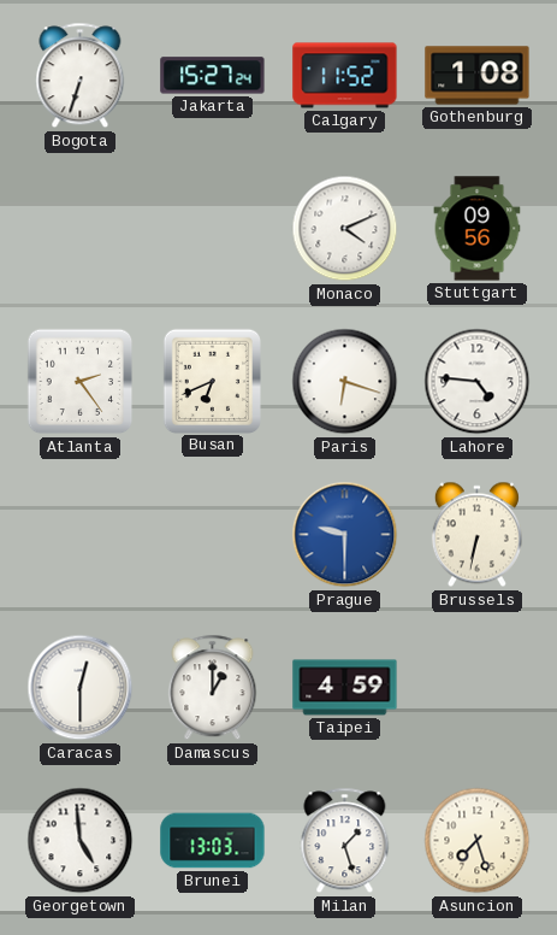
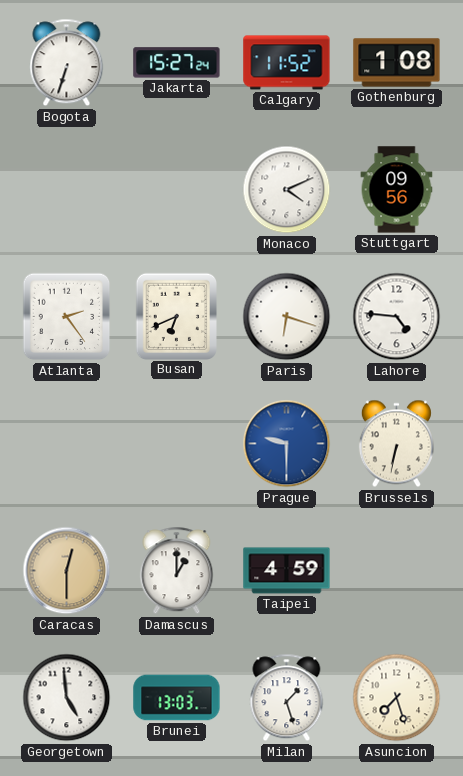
Caracas dial: white -> champagne (67, 571)
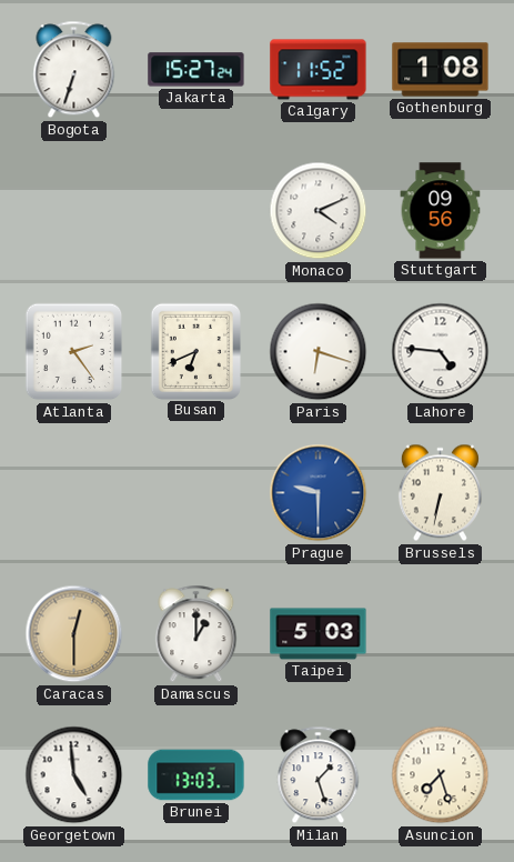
Taipei: 4:59 -> 5:03 (319, 634)
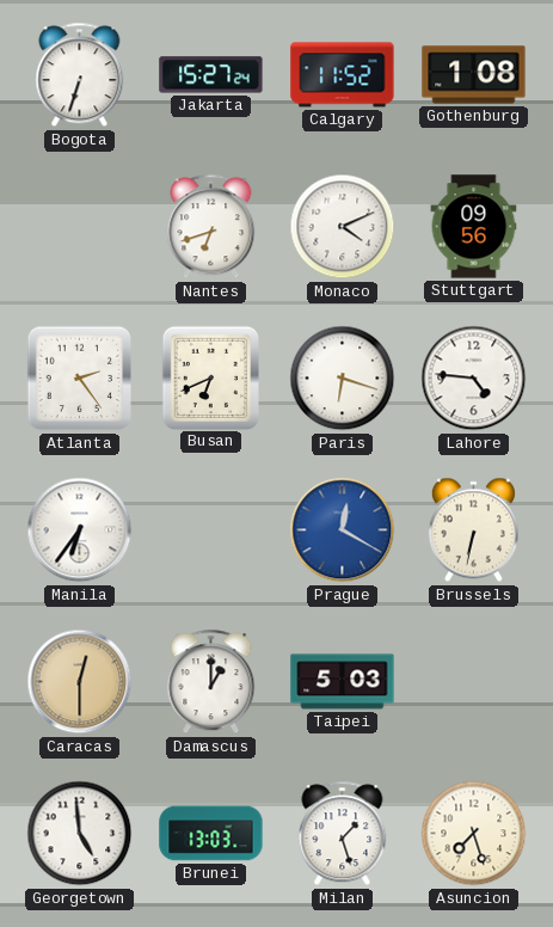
Nantes: none -> 6:42 (211, 227)
Manila: none -> 6:36 (80, 530)
Prague: 9:30 -> 12:20 (343, 530)
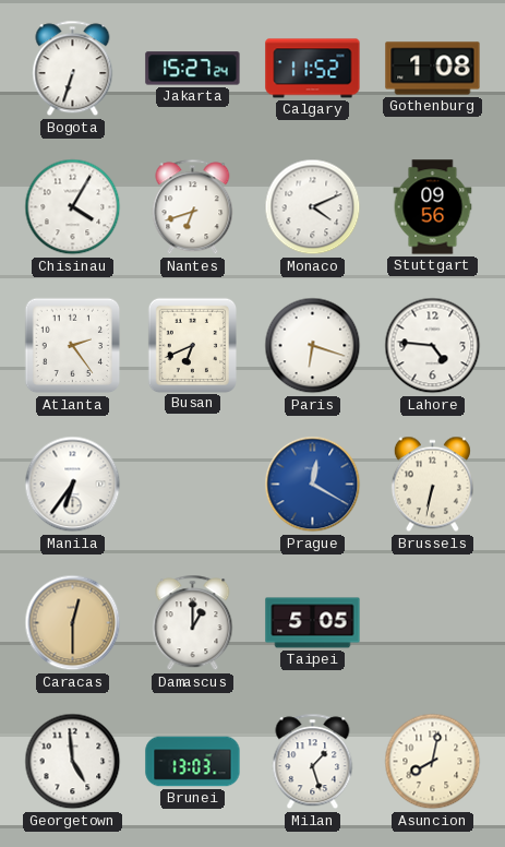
Chisinau: none -> 4:05 (73, 207)
Taipei: 5:03 -> 5:05 (313, 623)
Asuncion: 7:27 -> 8:02 (433, 762)
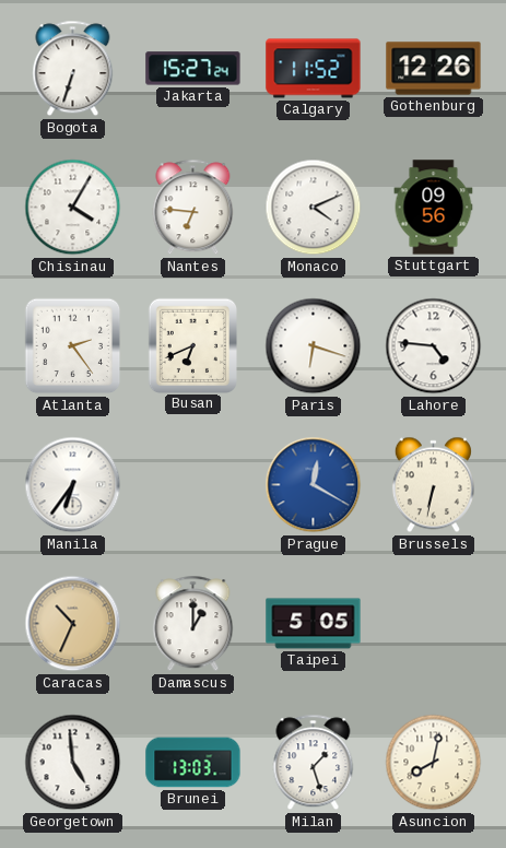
Gothenburg: 1:08 -> 12:26 (434, 69)
Nantes: 6:42 -> 6:46 (193, 208)
Caracas: 12:30 -> 10:34 (73, 624)
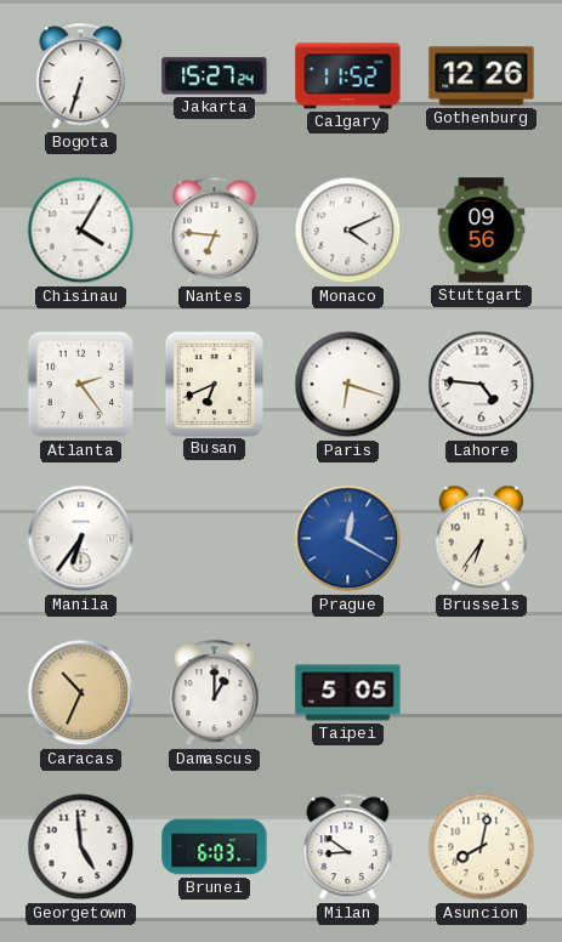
Brussels: 6:32 -> 6:36 (481, 539)
Brunei: 13:03 -> 6:03 (215, 847)
Milan: 1:27 -> 8:51 (348, 847)
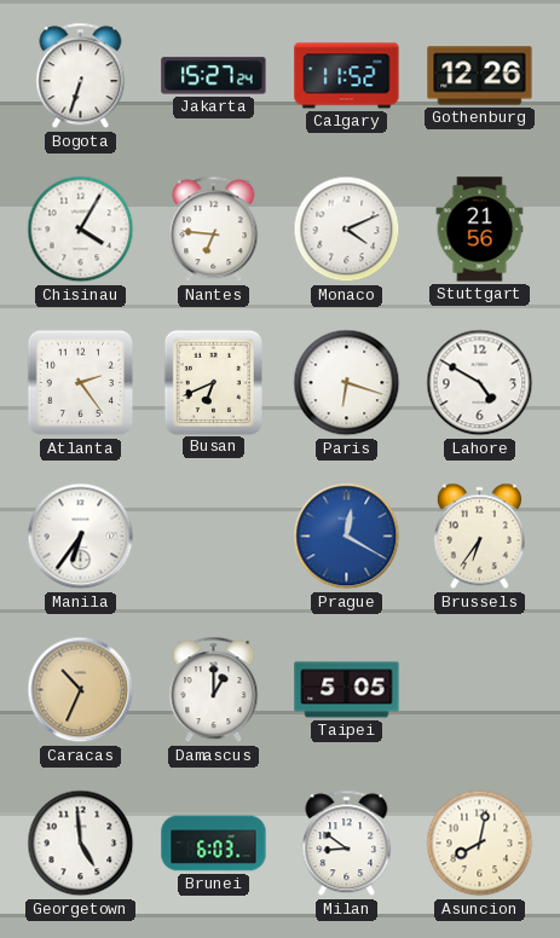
Stuttgart: 09:56 -> 21:56 (480, 230)
Lahore: 4:46 -> 4:50 (480, 383)
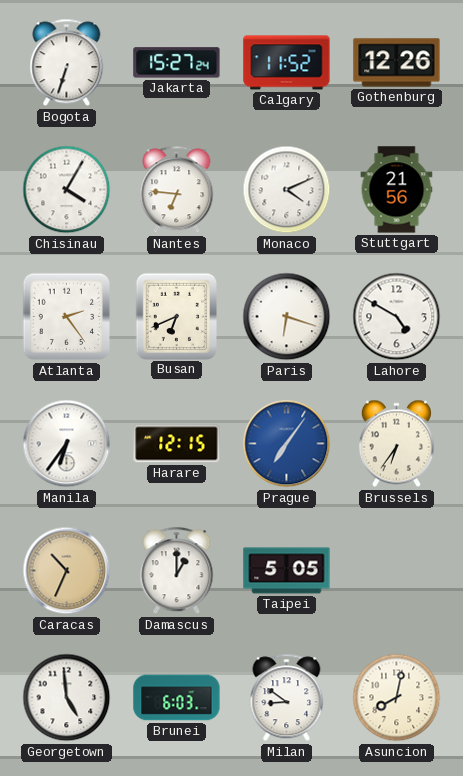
Harare: none -> 12:15 (177, 444)
Prague: 12:20 -> 7:06 (287, 444)
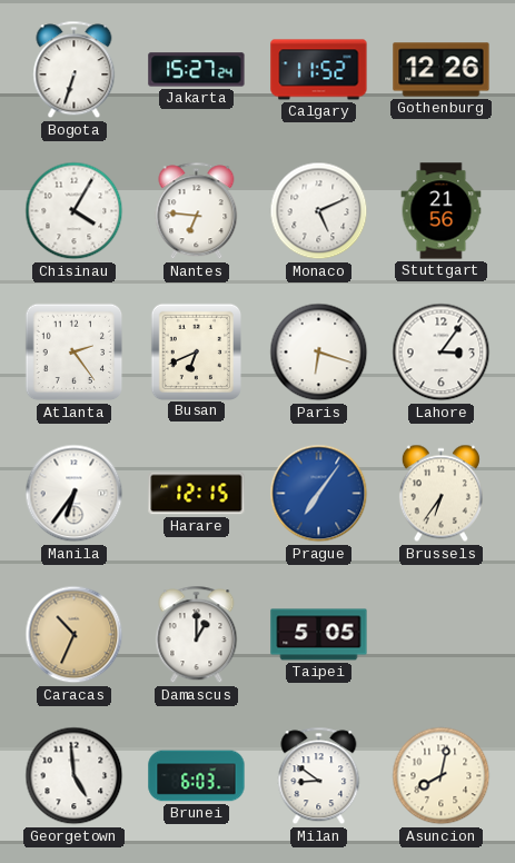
Monaco: 4:11 -> 5:11 (319, 211)
Lahore: 4:50 -> 3:06 (442, 353)
